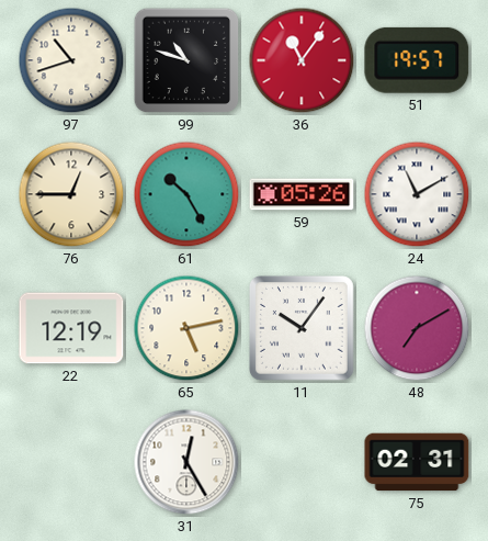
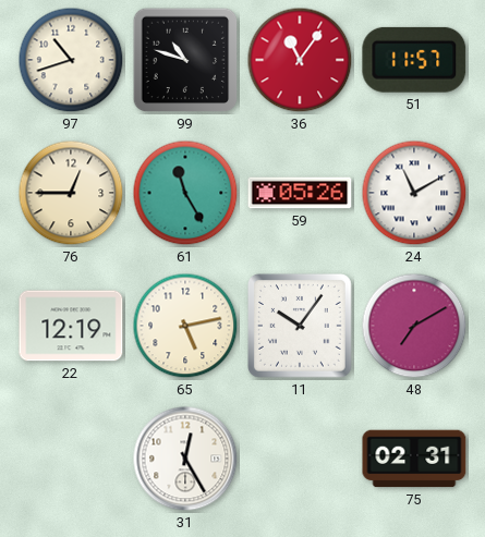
51: 19:57 -> 11:57 (414, 60)
61: 10:25 -> 11:25 (185, 193)
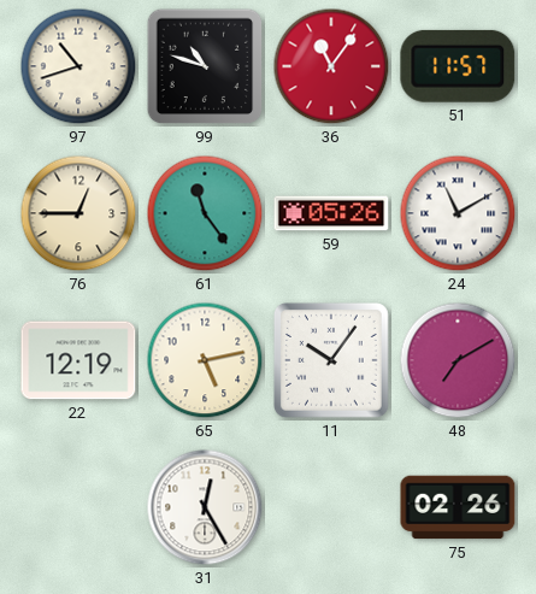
61: 11:25 -> 11:24 (205, 213)
75: 02:31 -> 02:26 (458, 507)
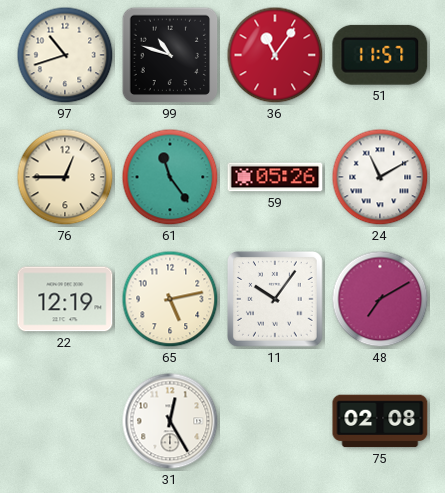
75: 02:26 -> 02:08 (380, 421)
